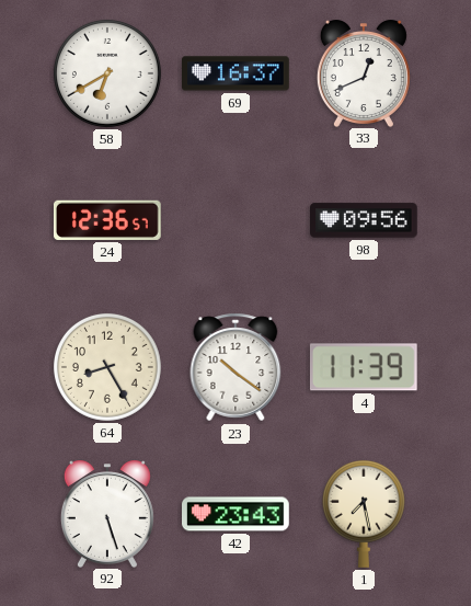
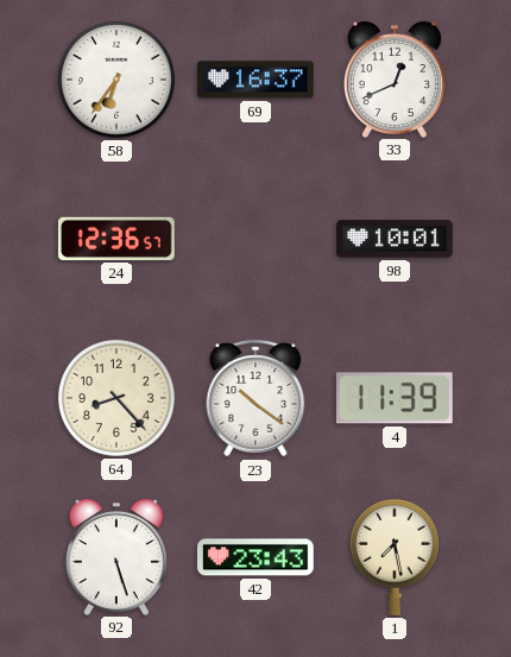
58: 6:40 -> 6:36 (116, 80)
98: 09:56 -> 10:01 (396, 239)
64: 8:25 -> 8:23 (116, 398)
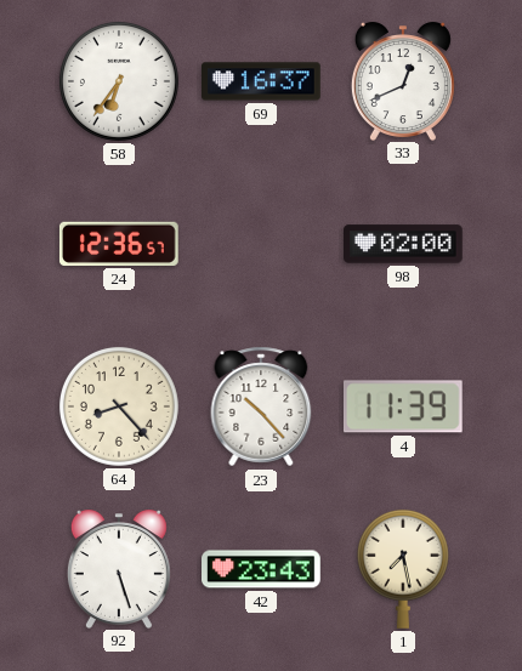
98: 10:01 -> 02:00 (404, 244)
23: 10:21 -> 10:23 (261, 406)
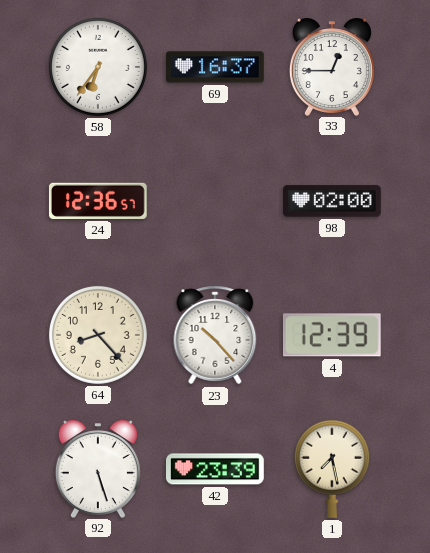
33: 12:41 -> 12:45 (332, 67)
4: 11:39 -> 12:39 (332, 335)
42: 23:43 -> 23:39 (216, 469)
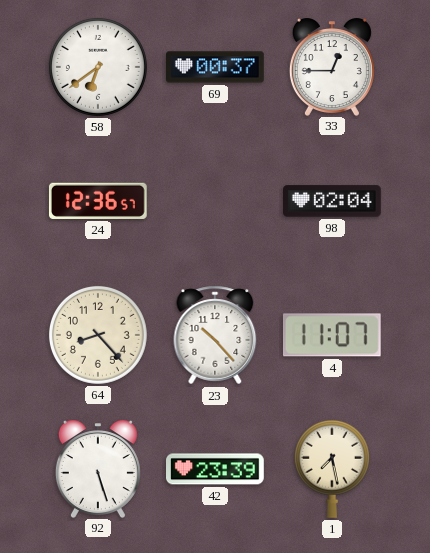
58: 6:36 -> 6:39 (98, 67)
69: 16:37 -> 00:37 (216, 67)
98: 02:00 -> 02:04 (333, 201)
4: 12:39 -> 11:07 (332, 335)
